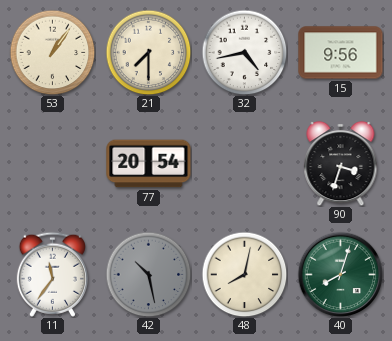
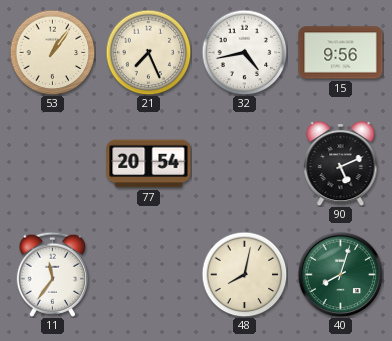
21: 7:30 -> 7:26 (148, 52)
90: 3:33 -> 5:11 (341, 163)
42: 10:28 -> none (148, 274)
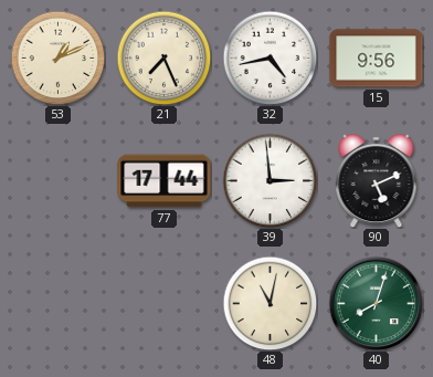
53: 1:06 -> 1:11 (57, 57)
77: 20:54 -> 17:44 (165, 181)
39: none -> 2:59 (270, 180)
11: 11:36 -> none (52, 274)
48: 8:02 -> 11:02 (270, 303)
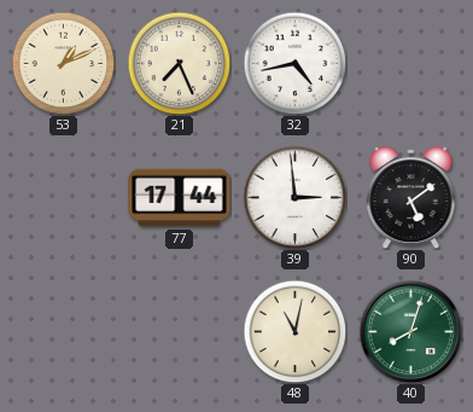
15: 9:56 -> none (377, 59)
90: 5:11 -> 5:09 (411, 197)
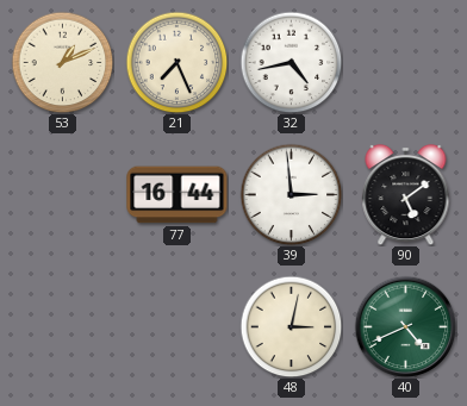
77: 17:44 -> 16:44 (178, 195)
48: 11:02 -> 3:02 (291, 326)
40: 8:03 -> 4:41 (405, 326)
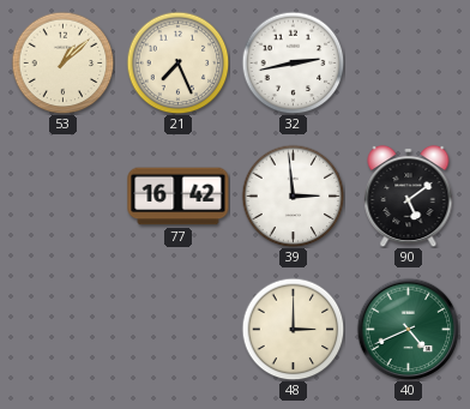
53: 1:11 -> 1:08 (62, 62)
32: 4:43 -> 2:43 (293, 62)
77: 16:44 -> 16:42 (179, 197)
48: 3:02 -> 3:00 (293, 329)
